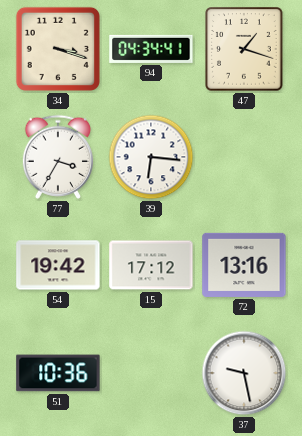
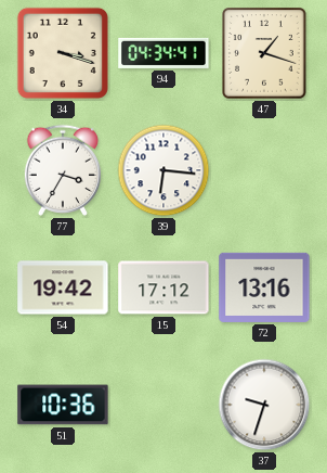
37: 9:28 -> 9:33 (264, 405)
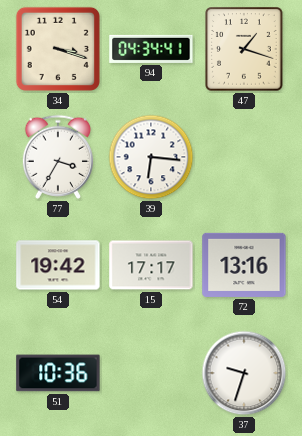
15: 17:12 -> 17:17 (151, 265)
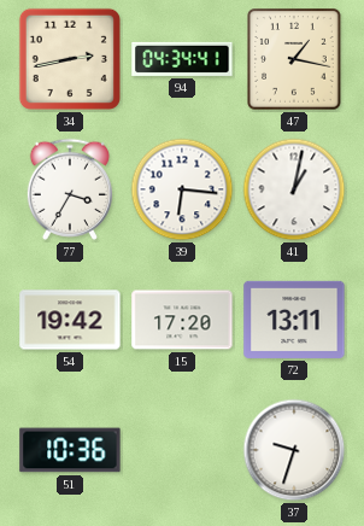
34: 3:18 -> 2:43 (70, 59)
47: 1:18 -> 1:17 (295, 59)
41: none -> 1:02 (294, 189)
15: 17:17 -> 17:20 (182, 320)
72: 13:16 -> 13:11 (294, 320)
